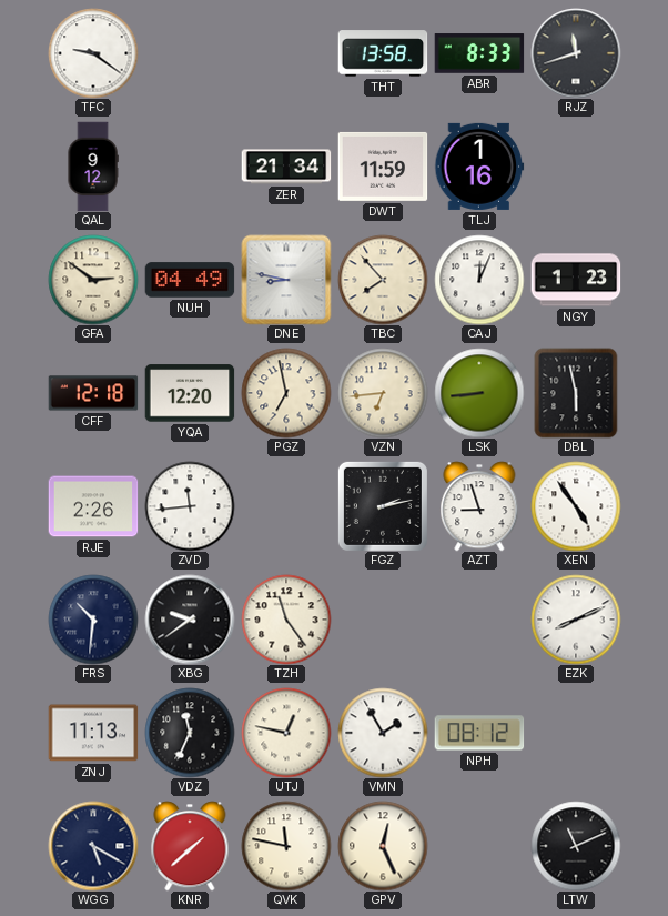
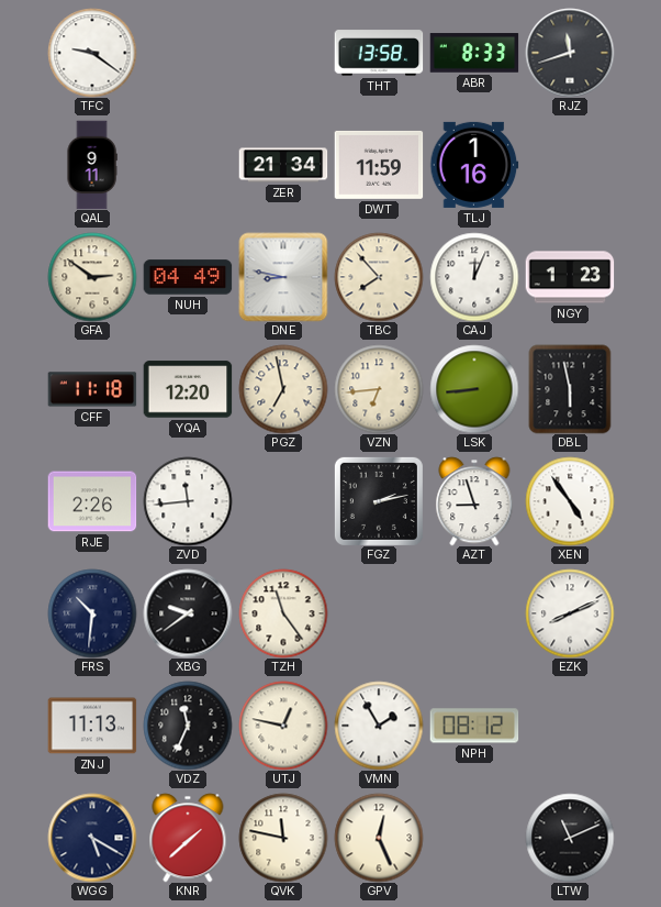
QAL: 9:12 -> 9:11 (92, 165)
CFF: 12:18 -> 11:18 (92, 389)
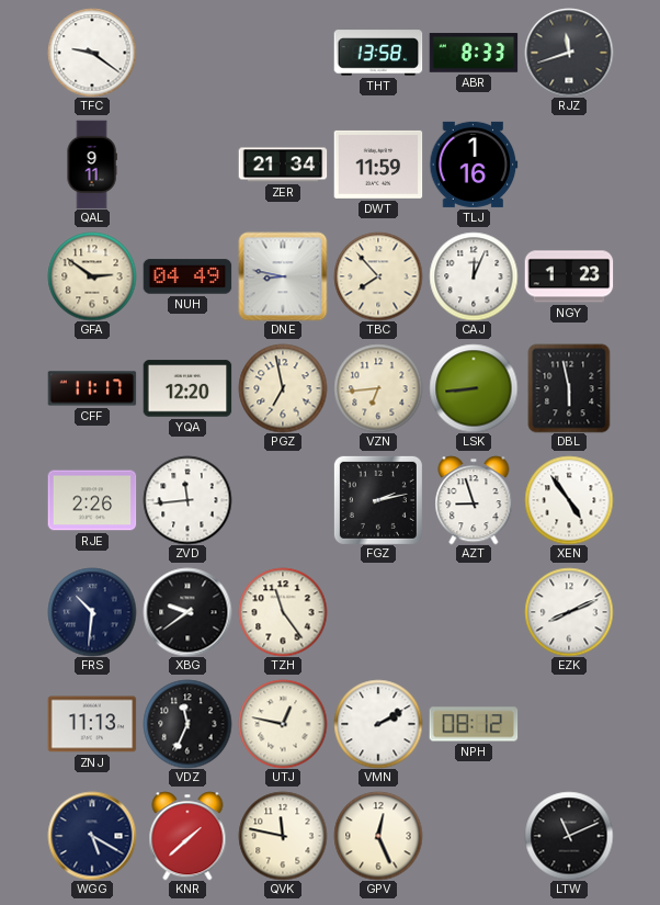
CFF: 11:18 -> 11:17 (92, 388)
VMN: 1:55 -> 2:10 (378, 724)
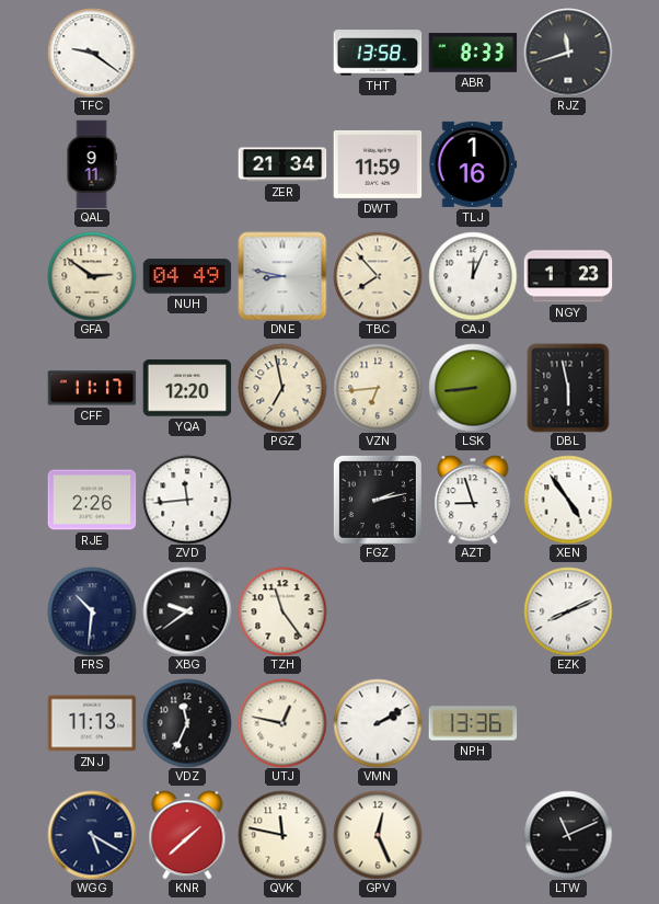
NPH: 08:12 -> 13:36 (473, 723)
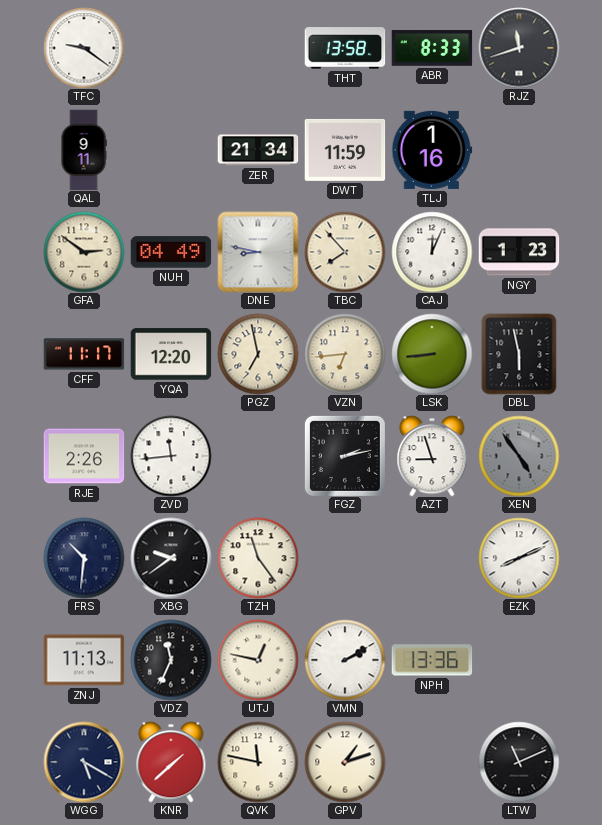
XEN dial: white -> grey (519, 456)
GPV: 12:26 -> 1:12 (345, 762)
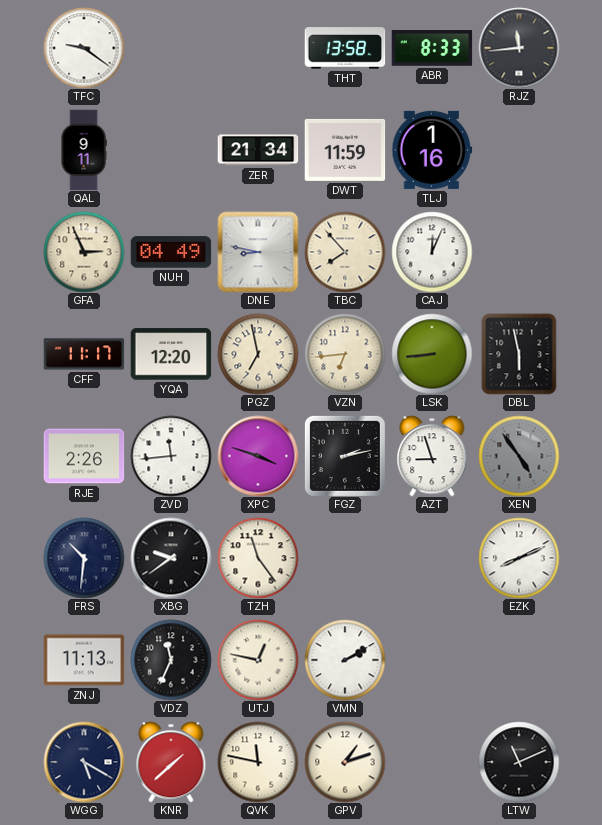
RJZ: 11:42 -> 11:44 (519, 48)
GFA: 2:51 -> 2:56 (84, 252)
NGY: 1:23 -> none (519, 252)
XPC: none -> 3:48 (258, 456)
NPH: 13:36 -> none (432, 660)
